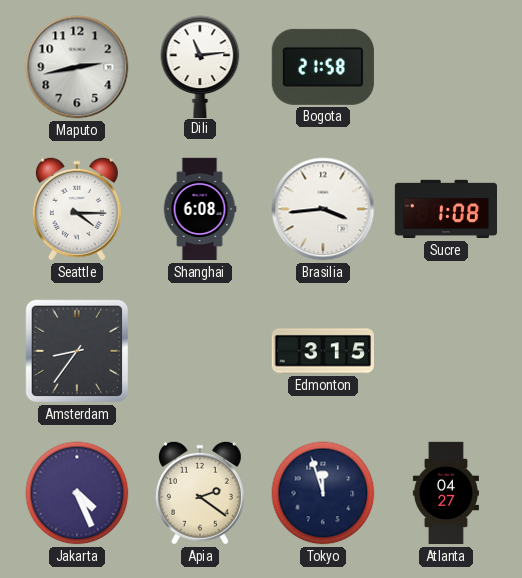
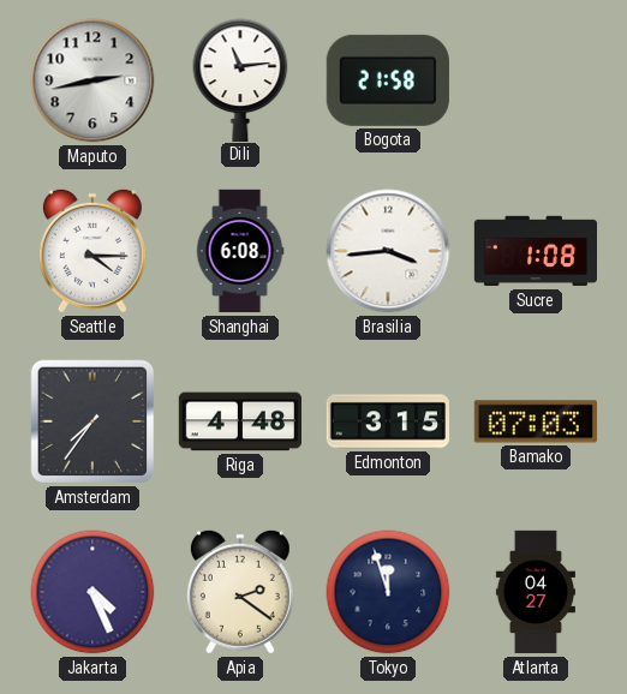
Amsterdam: 8:36 -> 7:36 (92, 421)
Riga: none -> 4:48 (239, 421)
Bamako: none -> 07:03 (536, 421)
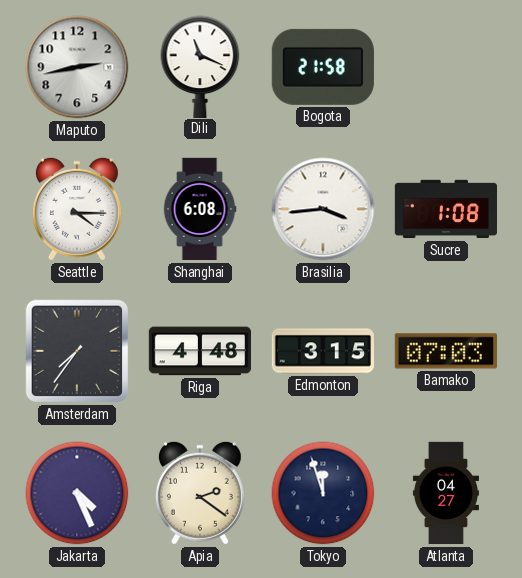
Dili: 11:14 -> 11:19 (200, 66)
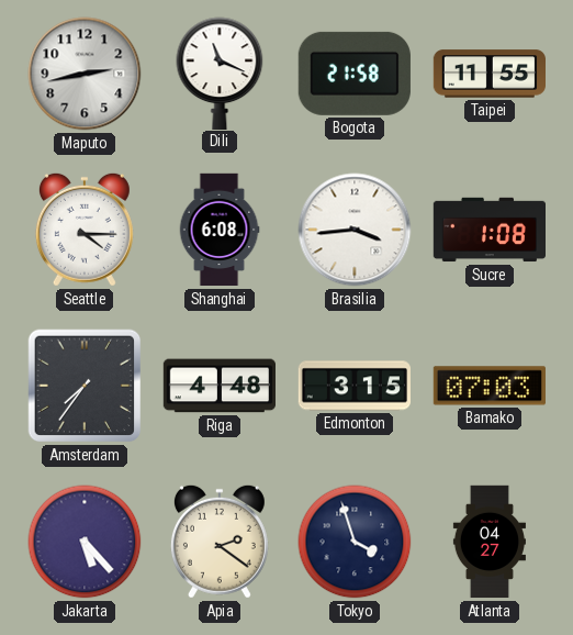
Taipei: none -> 11:55 (488, 74)
Jakarta: 4:26 -> 5:23 (85, 542)
Tokyo: 11:57 -> 3:57 (355, 542)
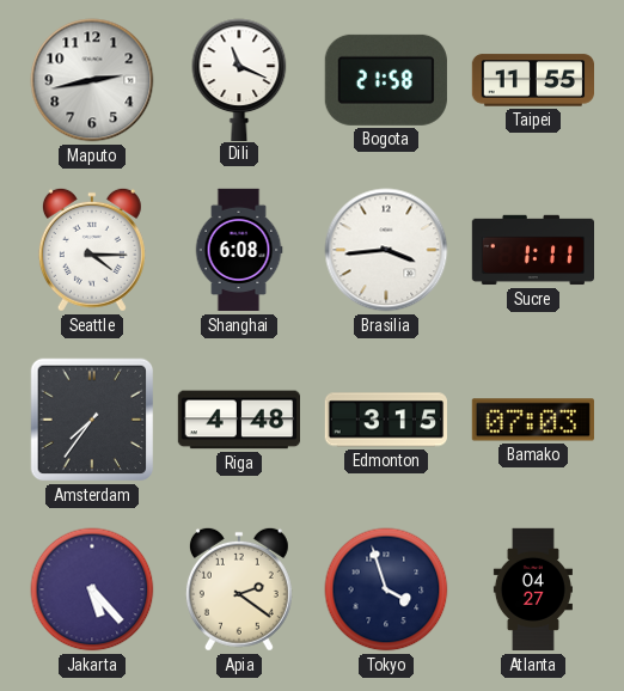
Sucre: 1:08 -> 1:11 (532, 250)
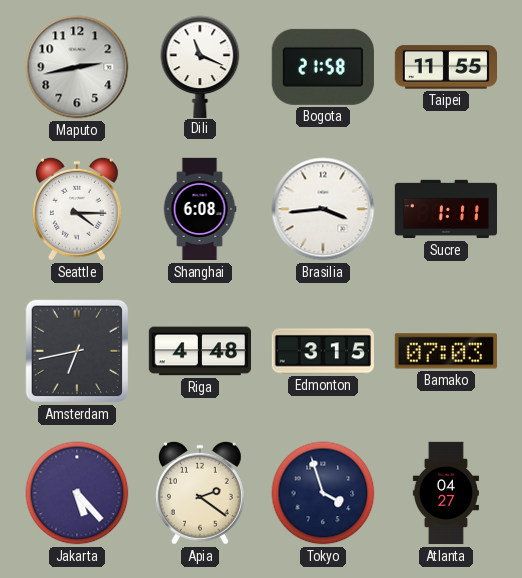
Amsterdam: 7:36 -> 6:43 (77, 351)
